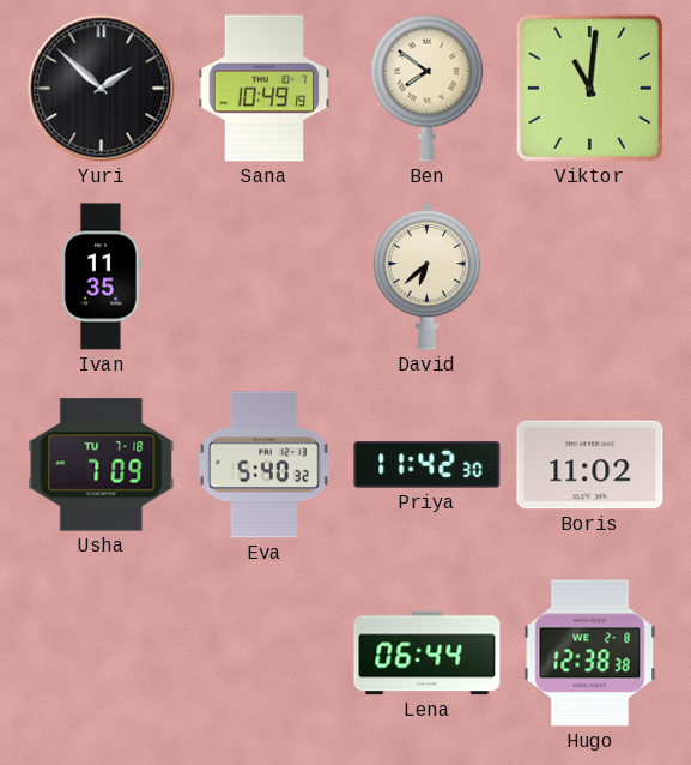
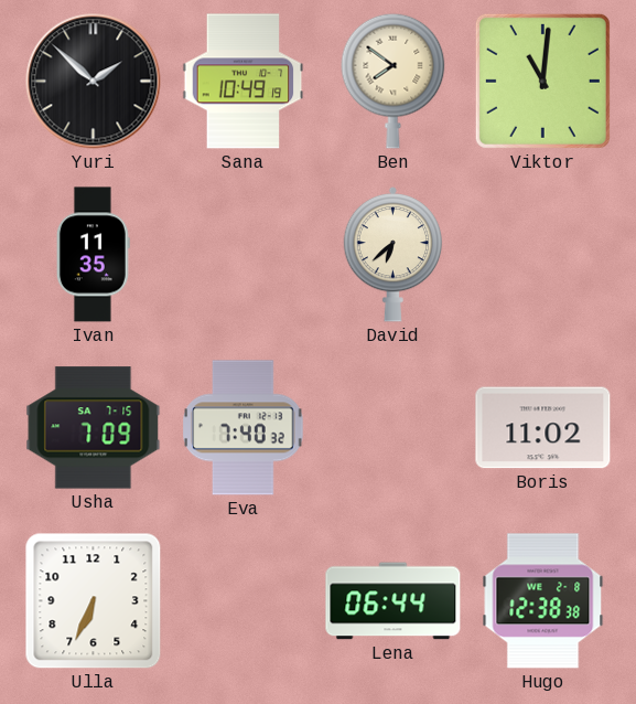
Usha date: TU 7-18 -> SA 7-15 (94, 428)
Eva: 5:40 -> 7:40 (244, 428)
Priya: 11:42 -> none (428, 465)
Ulla: none -> 6:34 (94, 601)
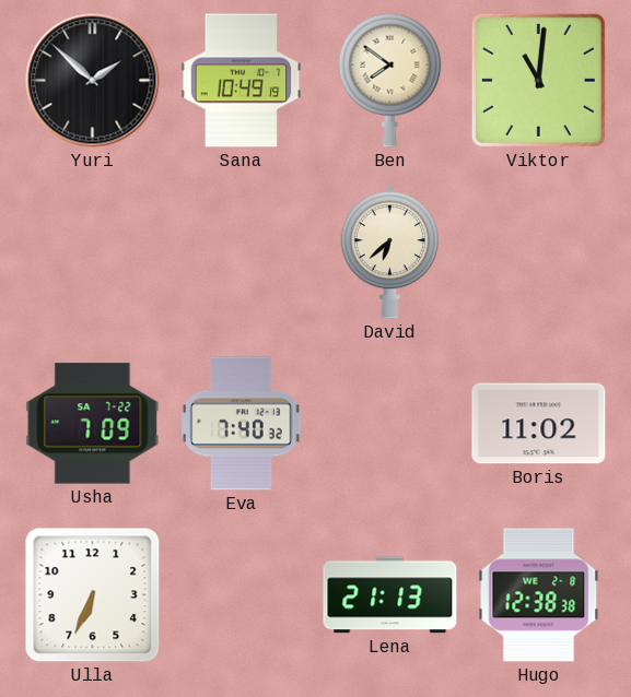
Ivan: 11:35 -> none (93, 255)
Usha date: SA 7-15 -> SA 7-22 (93, 424)
Lena: 06:44 -> 21:13 (390, 595)
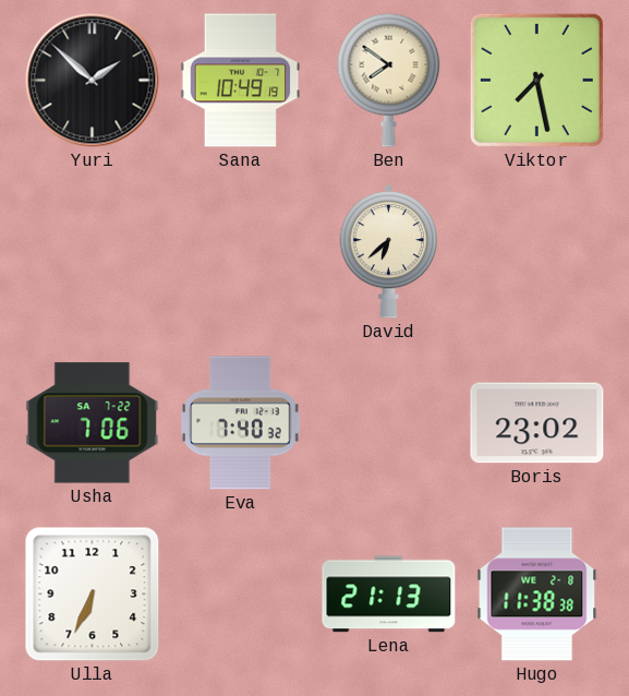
Viktor: 11:01 -> 7:28 (536, 80)
Usha: 7:09 -> 7:06 (93, 423)
Boris: 11:02 -> 23:02 (537, 423)
Hugo: 12:38 -> 11:38 (537, 595)
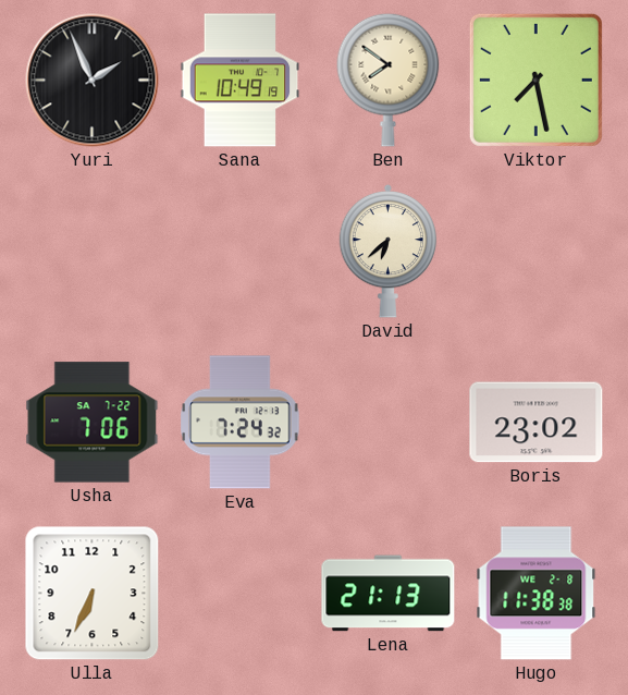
Yuri: 1:52 -> 1:56 (93, 81)
Eva: 7:40 -> 7:24 (241, 423)
